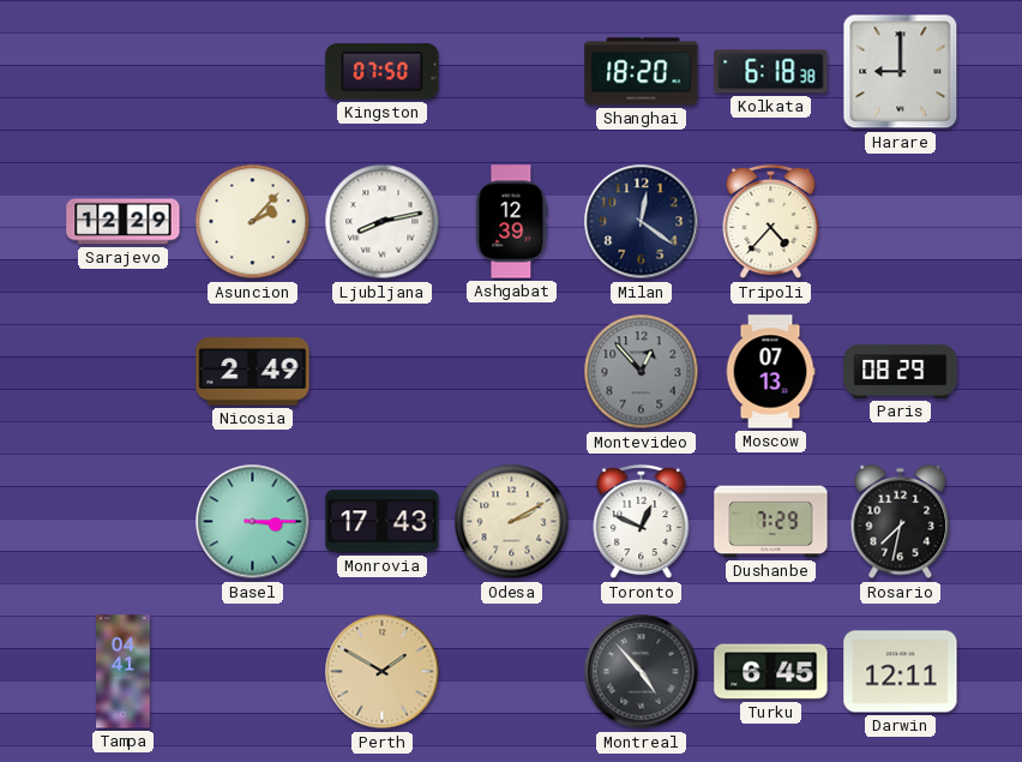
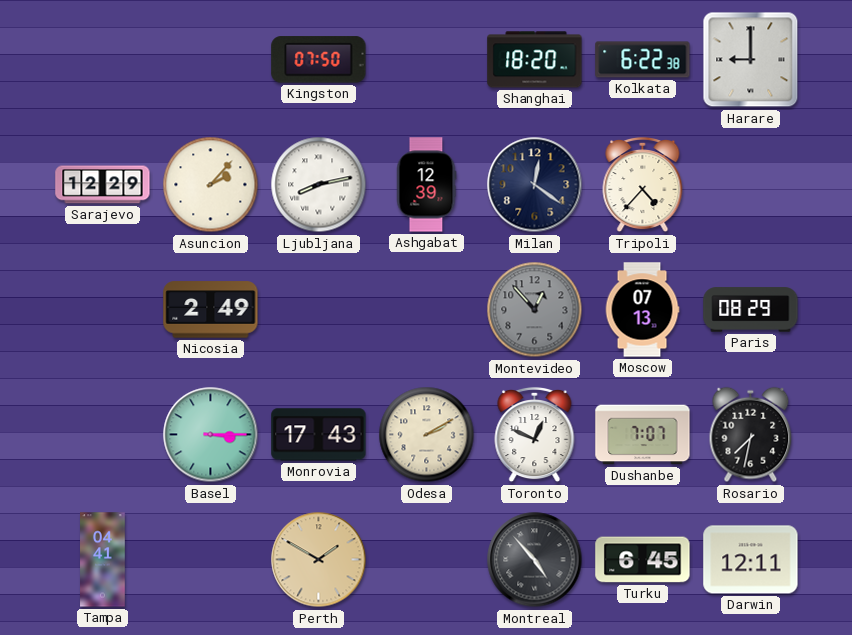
Kolkata: 6:18 -> 6:22 (643, 60)
Dushanbe: 7:29 -> 7:07 (643, 435)
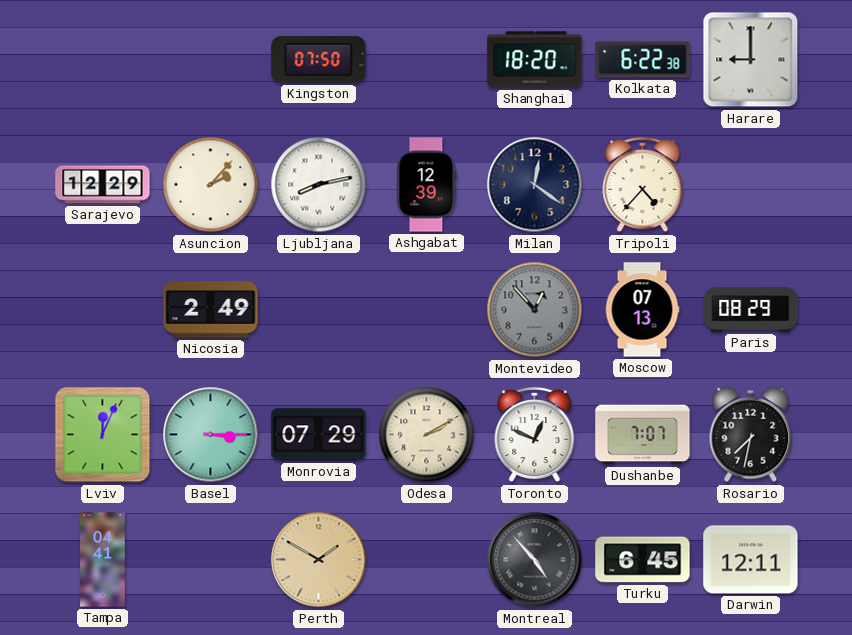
Lviv: none -> 12:04 (103, 435)
Monrovia: 17:43 -> 07:29 (319, 435)
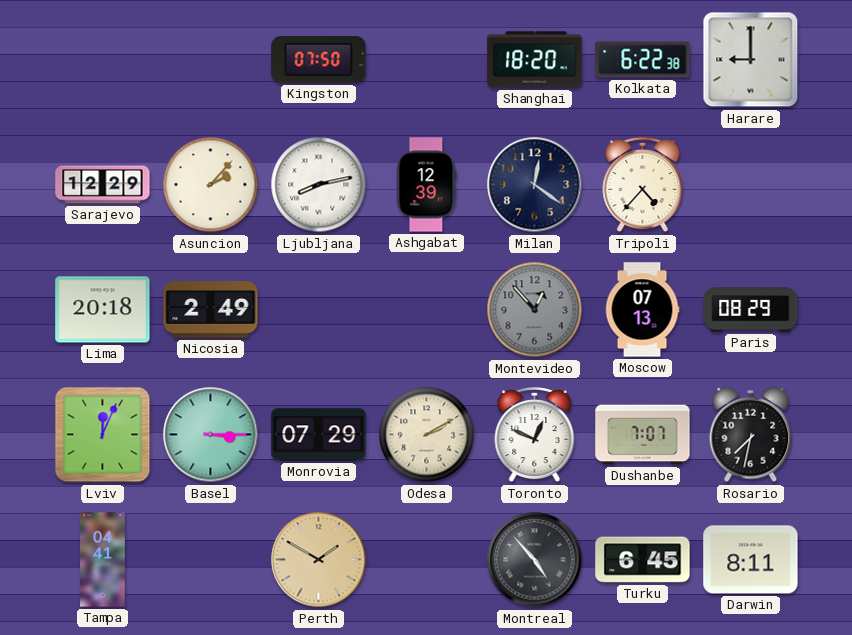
Lima: none -> 20:18 (103, 310)
Darwin: 12:11 -> 8:11 (751, 560)
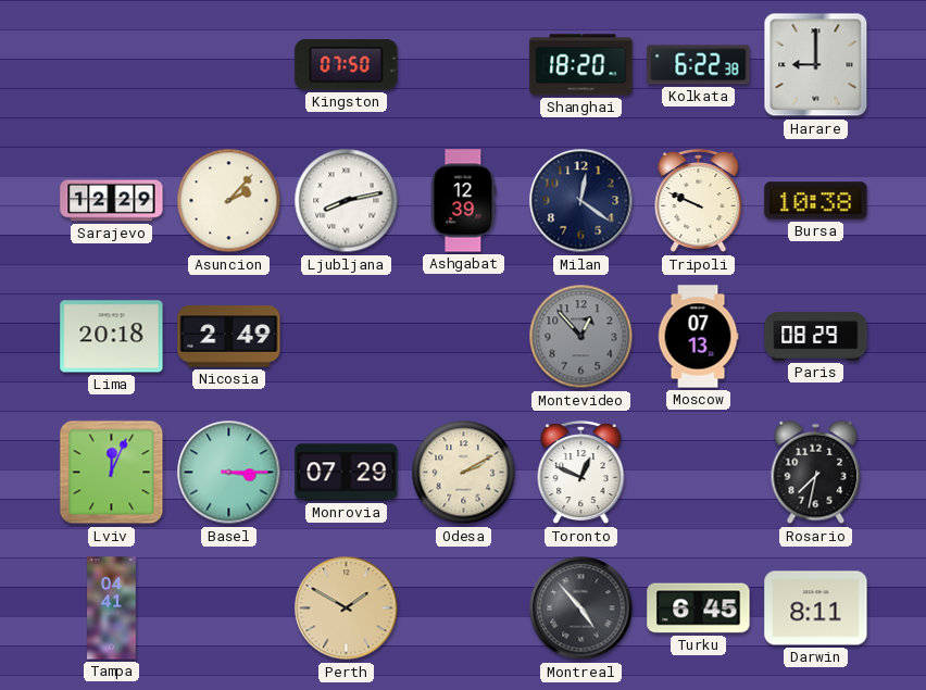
Tripoli: 4:37 -> 9:49 (699, 201)
Bursa: none -> 10:38 (816, 201)
Dushanbe: 7:07 -> none (643, 435)
